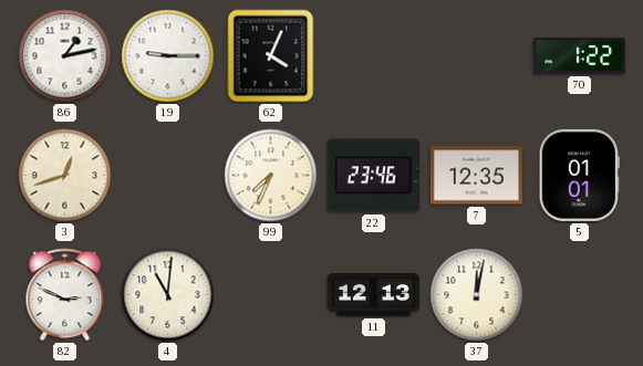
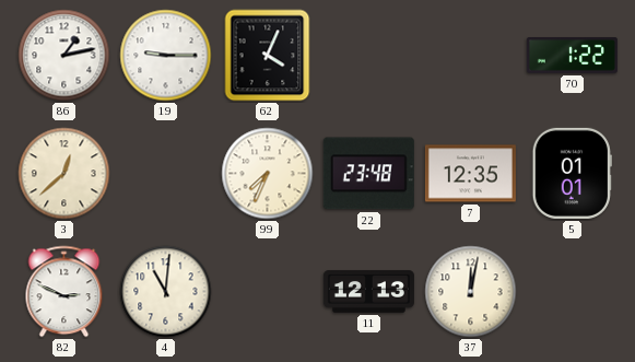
3: 12:42 -> 12:38 (64, 174)
22: 23:46 -> 23:48 (368, 174)
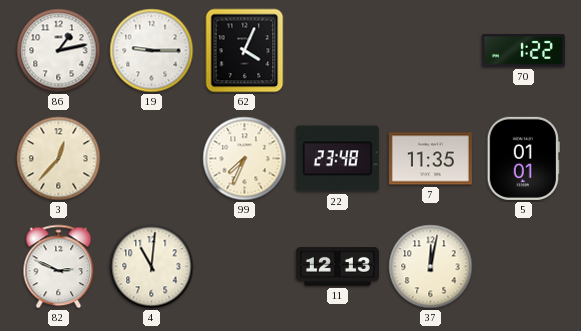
3: 12:38 -> 12:37 (59, 159)
7: 12:35 -> 11:35 (430, 159)
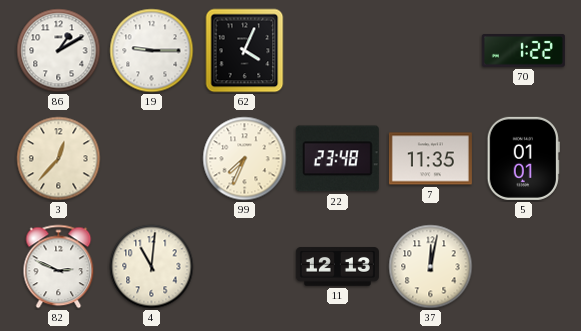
86: 1:13 -> 1:10 (59, 51)
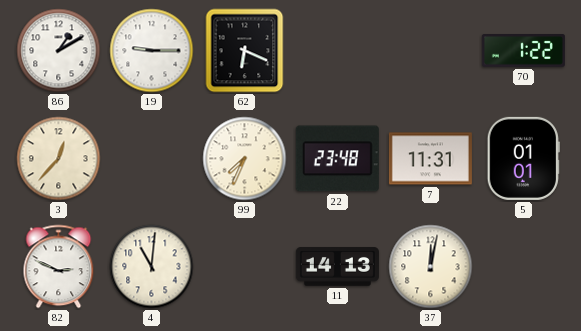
62: 4:04 -> 6:19 (245, 51)
7: 11:35 -> 11:31 (430, 159)
11: 12:13 -> 14:13 (337, 267)
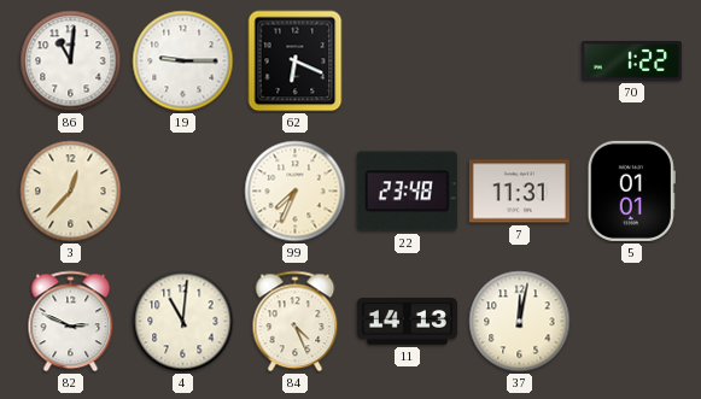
86: 1:10 -> 11:01 (71, 61)
84: none -> 4:26 (296, 322)
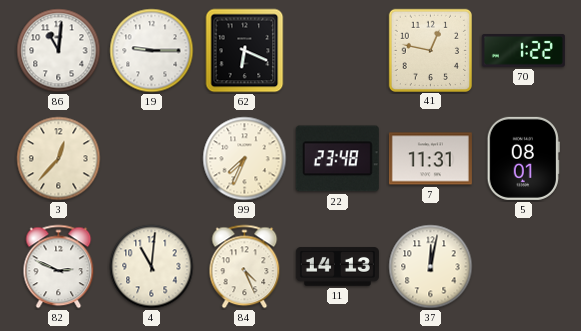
41: none -> 12:47 (430, 50)
5: 01:01 -> 08:01 (523, 158)
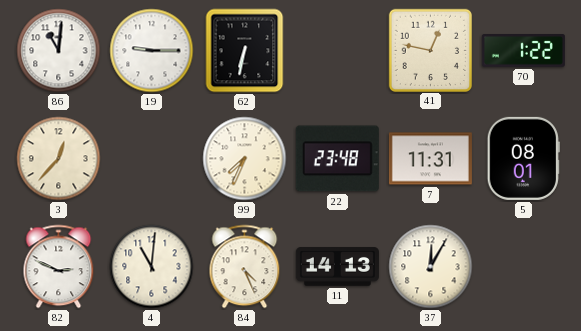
62: 6:19 -> 6:32 (245, 51)
37: 12:02 -> 12:05 (431, 267)
